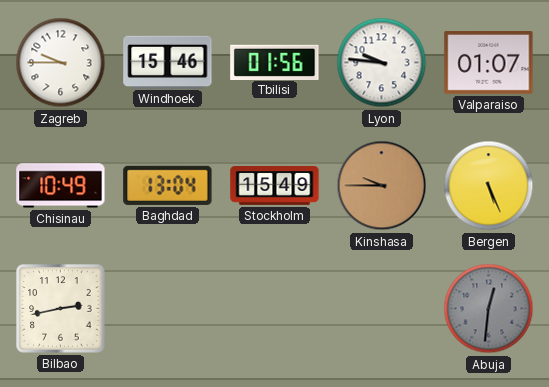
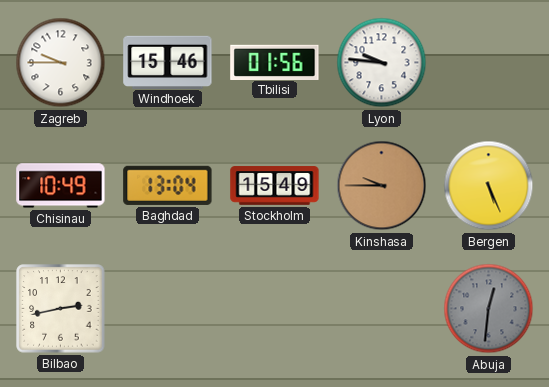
Valparaiso: 01:07 -> none (489, 63)
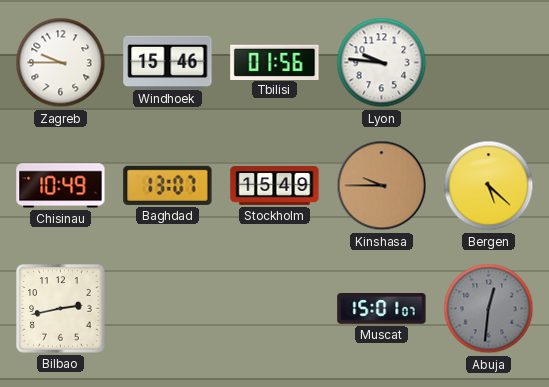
Baghdad: 13:04 -> 13:07 (168, 185)
Bergen: 5:26 -> 5:22 (489, 186)
Muscat: none -> 15:01 (382, 309)
